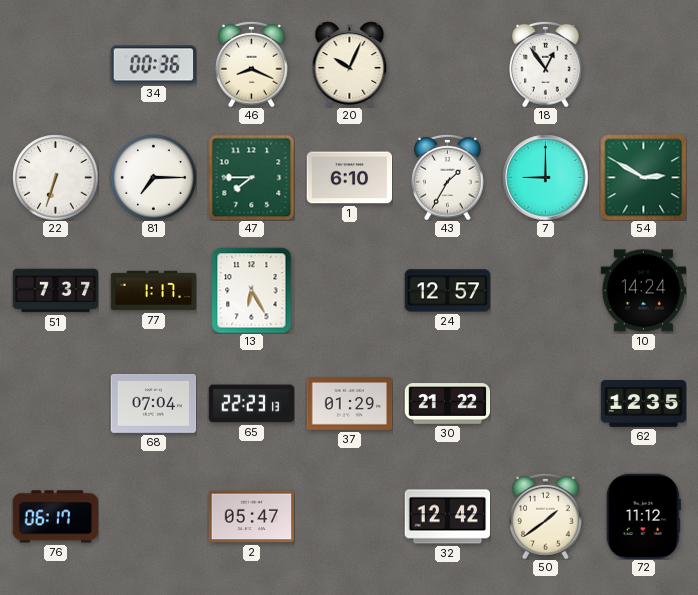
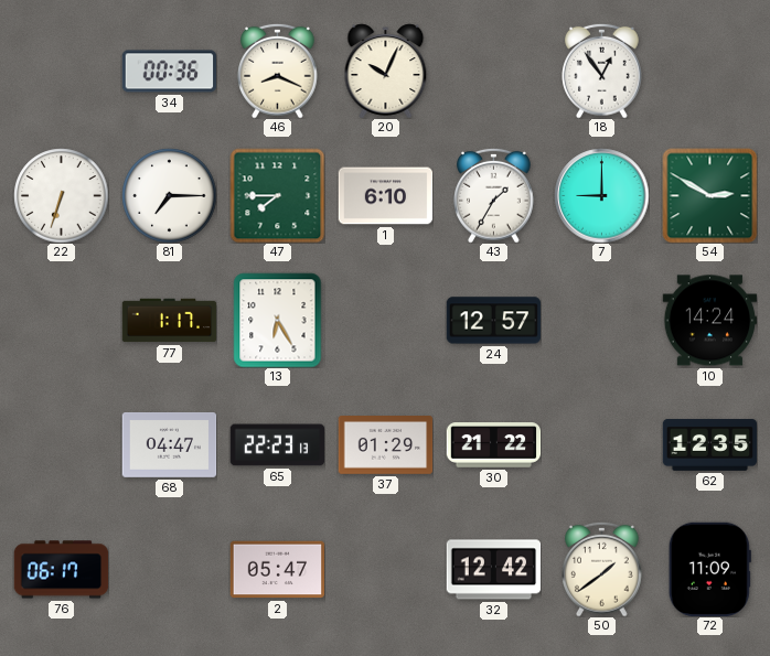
51: 7:37 -> none (55, 291)
68: 07:04 -> 04:47 (169, 444)
72: 11:12 -> 11:09 (709, 569)
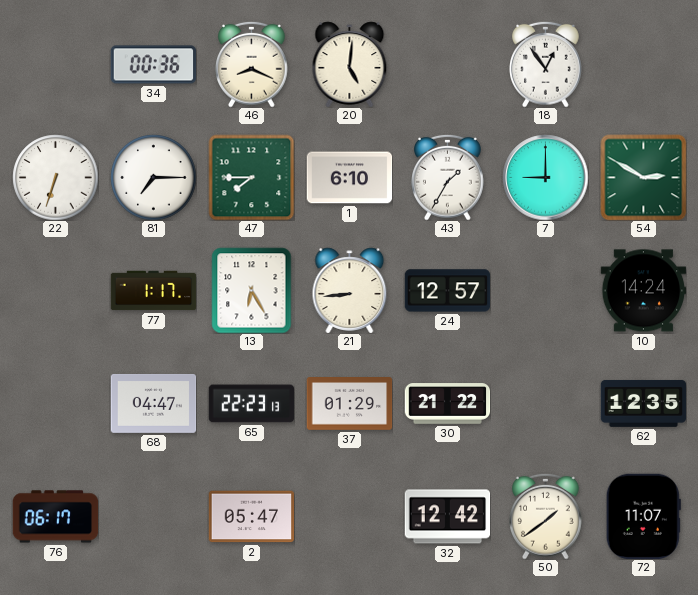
20: 10:04 -> 5:01 (350, 64)
21: none -> 8:44 (350, 290)
72: 11:09 -> 11:07 (643, 516)
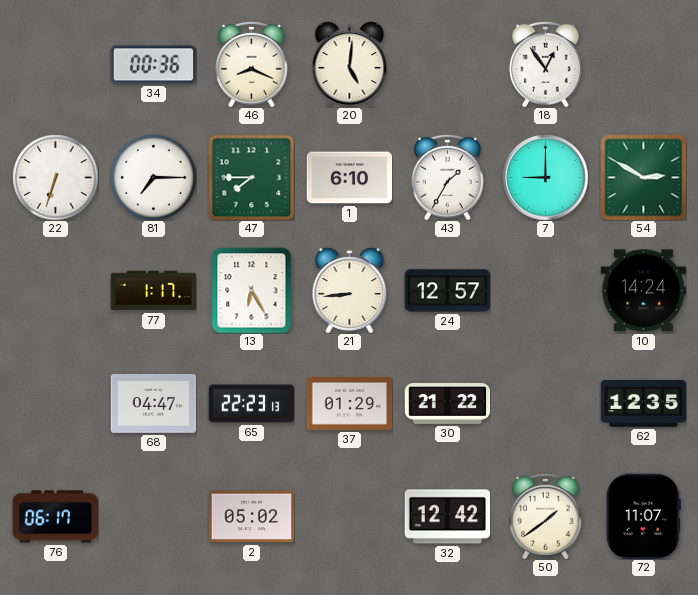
2: 05:47 -> 05:02 (251, 517)
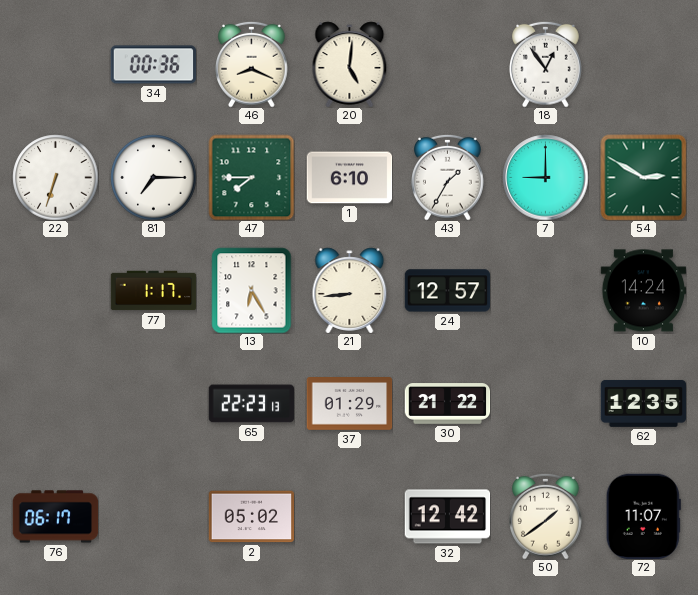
68: 04:47 -> none (153, 403)
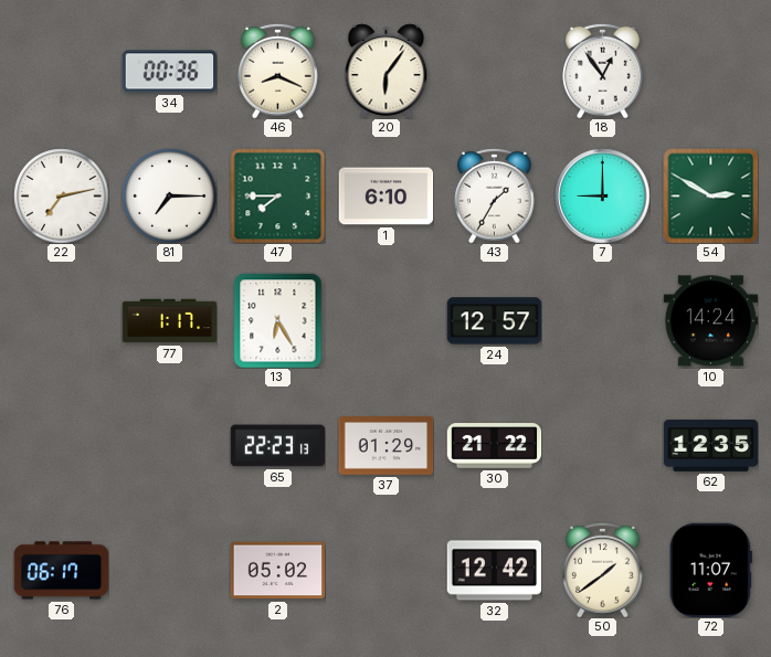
20: 5:01 -> 6:06 (387, 71)
22: 6:33 -> 7:13 (61, 195)
21: 8:44 -> none (350, 290)
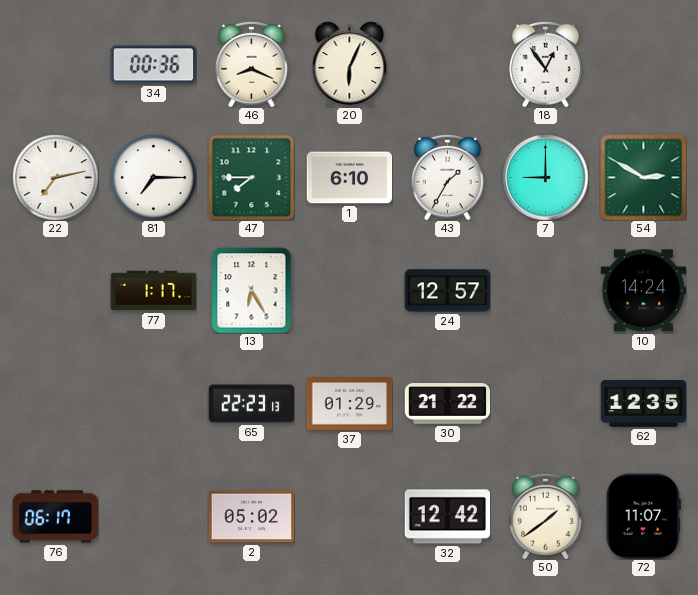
20: 6:06 -> 6:04 (350, 64)
